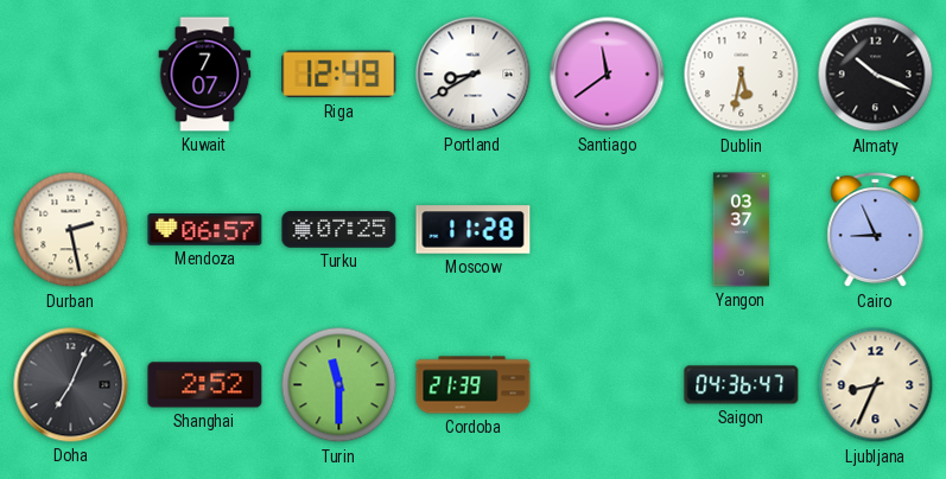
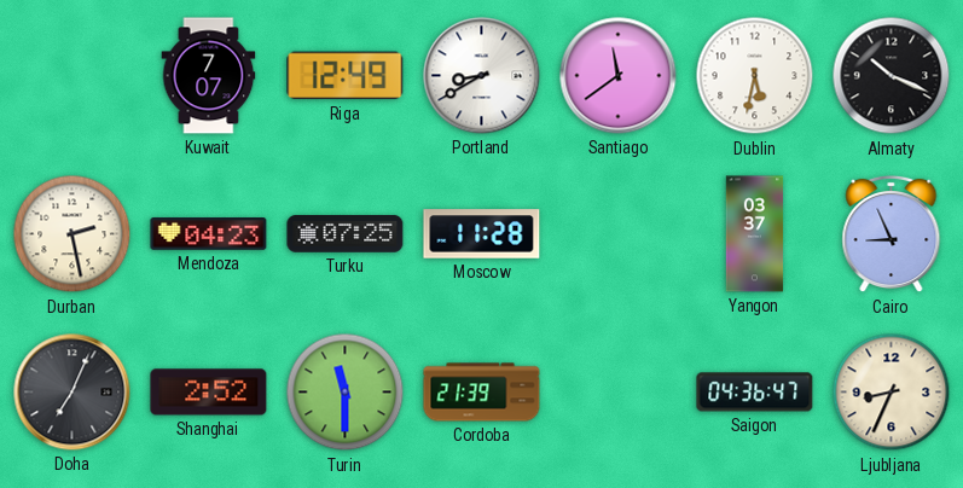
Mendoza: 06:57 -> 04:23 (209, 234)
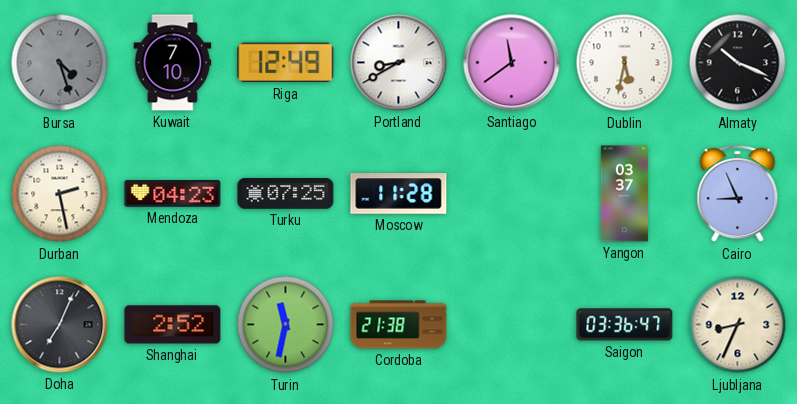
Bursa: none -> 4:27 (60, 63)
Kuwait: 7:07 -> 7:10 (173, 63)
Turin: 11:30 -> 11:32 (286, 325)
Cordoba: 21:39 -> 21:38 (399, 325)
Saigon: 04:36 -> 03:36 (625, 325)
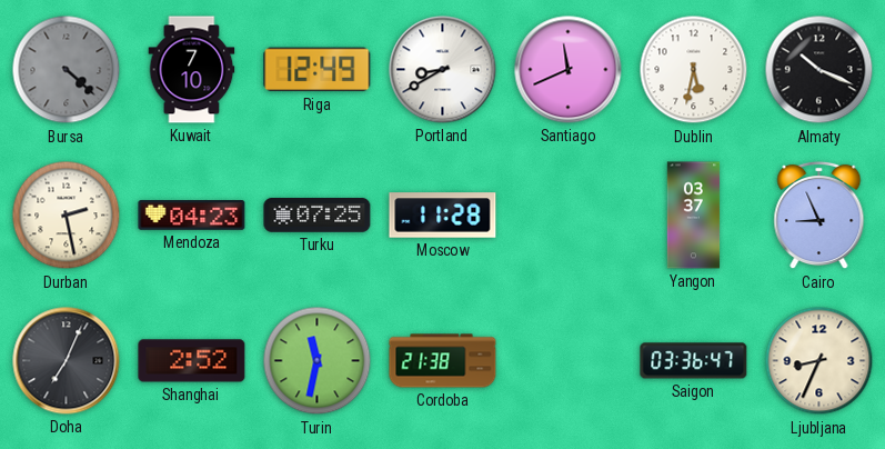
Bursa: 4:27 -> 4:22 (67, 70)
Santiago: 11:39 -> 11:41 (569, 70)
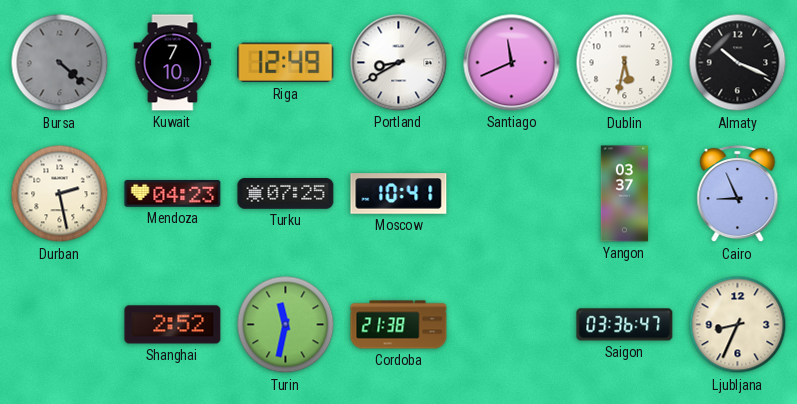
Moscow: 11:28 -> 10:41 (399, 194)
Doha: 7:04 -> none (67, 361)
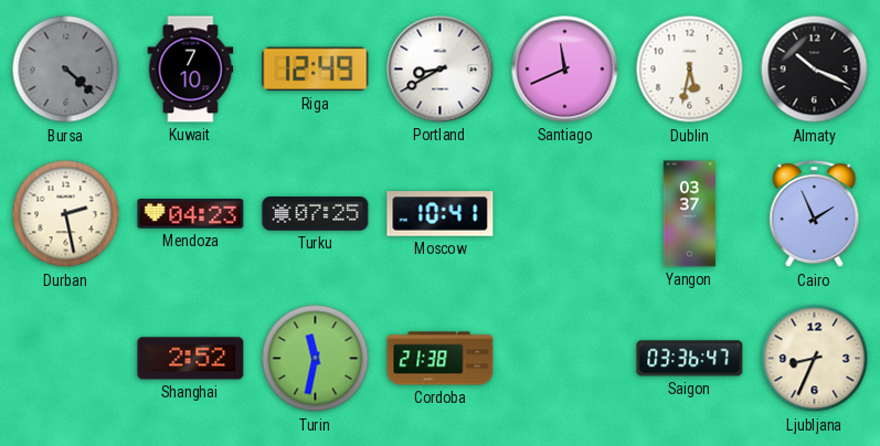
Cairo: 8:56 -> 1:56 (815, 214)
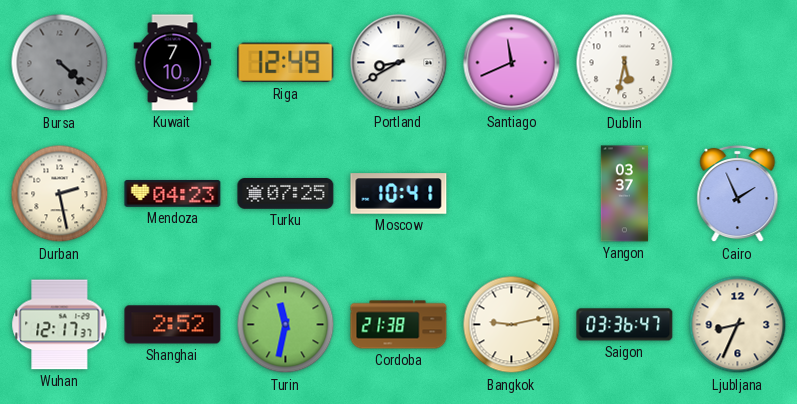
Almaty: 10:19 -> none (815, 70)
Wuhan: none -> 12:17 (60, 325)
Bangkok: none -> 9:13 (512, 325)
